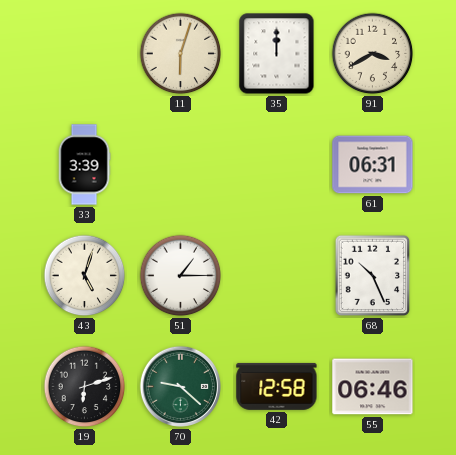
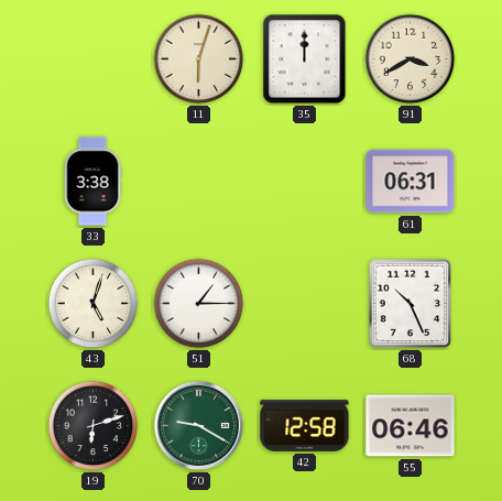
33: 3:39 -> 3:38 (92, 182)
70: 9:22 -> 9:20 (198, 425)
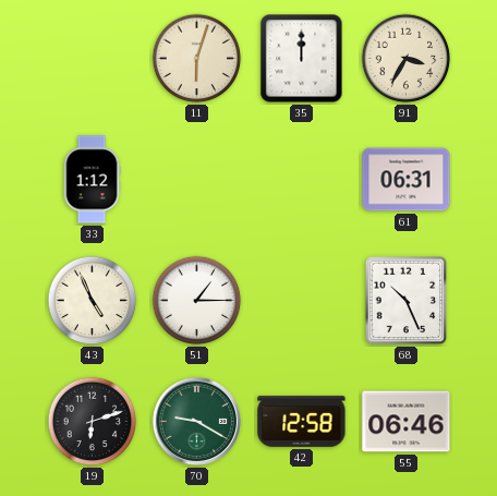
91: 3:40 -> 3:35 (407, 59)
33: 3:38 -> 1:12 (92, 180)
43: 5:03 -> 4:56 (93, 301)
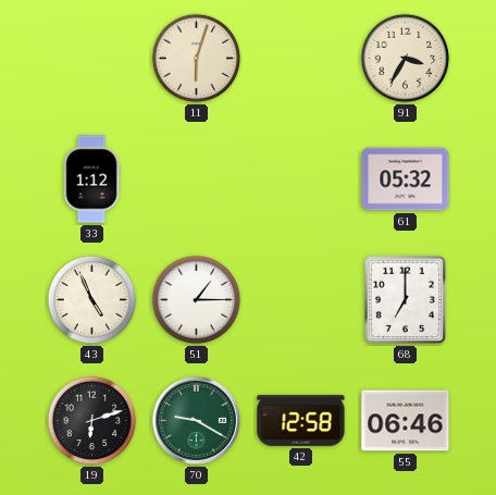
35: 12:00 -> none (302, 59)
61: 06:31 -> 05:32 (406, 180)
68: 10:26 -> 7:00 (406, 300)
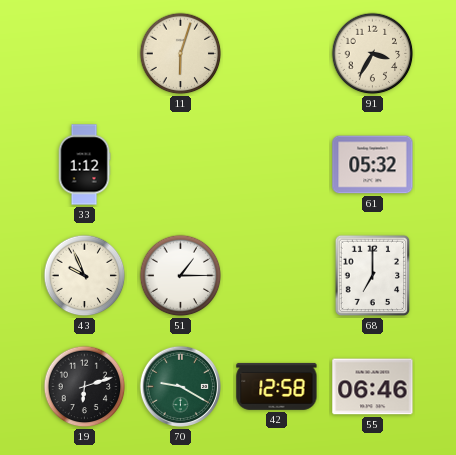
43: 4:56 -> 9:56 (85, 276)
